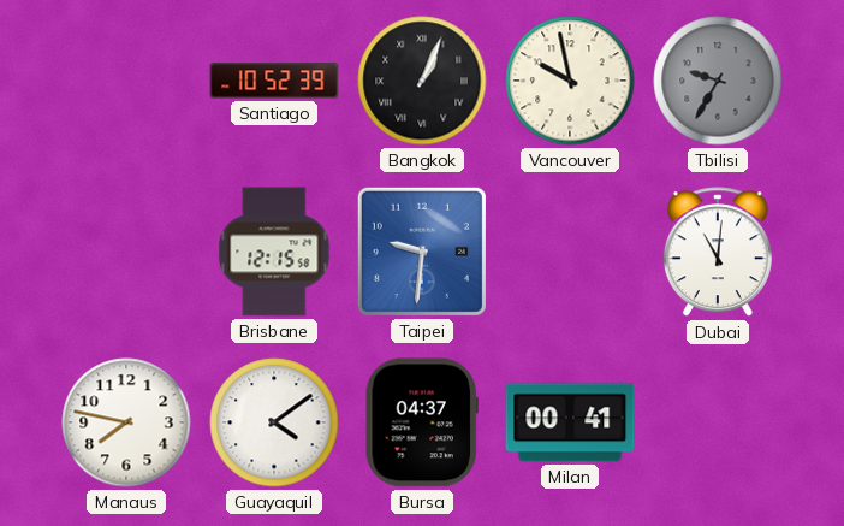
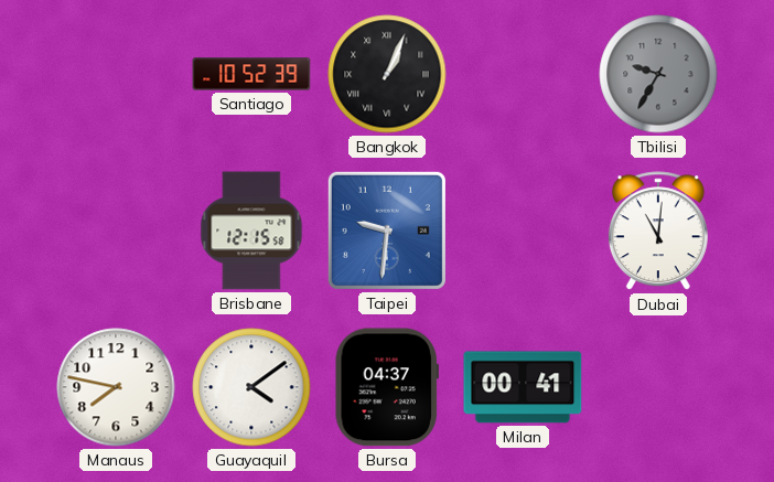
Vancouver: 9:58 -> none (570, 81)
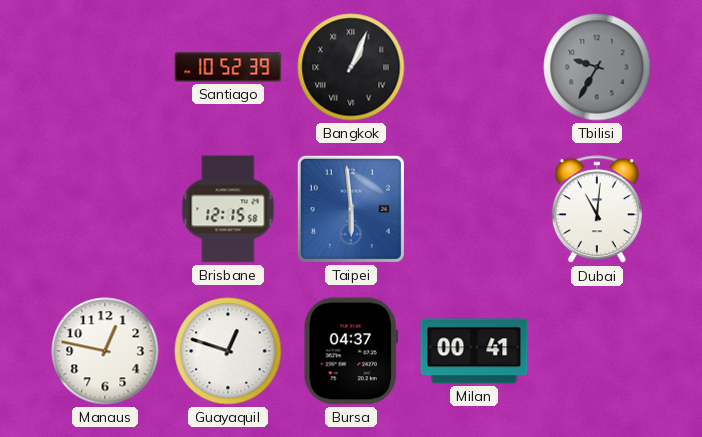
Taipei: 9:31 -> 5:59 (351, 209)
Manaus: 7:47 -> 12:47 (105, 351)
Guayaquil: 4:09 -> 12:48 (228, 351)
